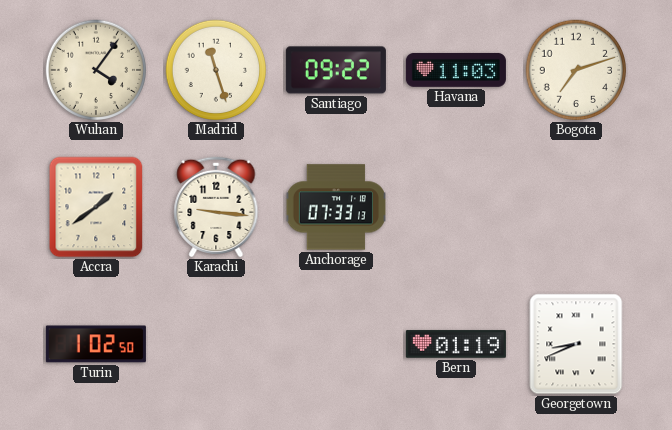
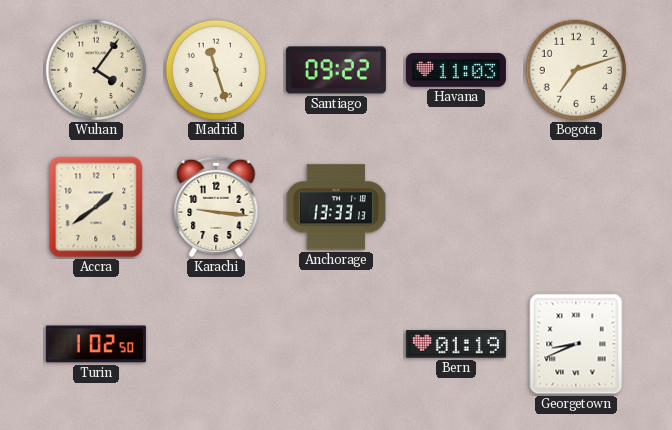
Anchorage: 07:33 -> 13:33 (336, 207)
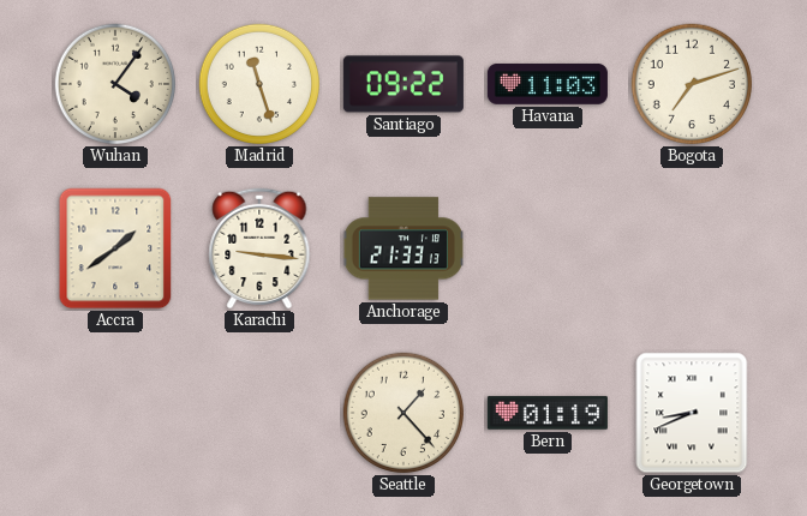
Anchorage: 13:33 -> 21:33 (403, 248)
Turin: 1:02 -> none (96, 344)
Seattle: none -> 1:23 (403, 413)
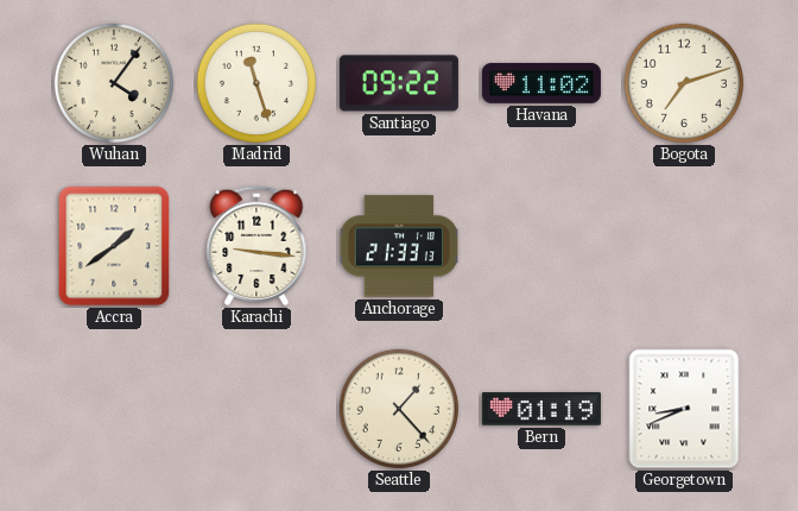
Havana: 11:03 -> 11:02 (541, 83)
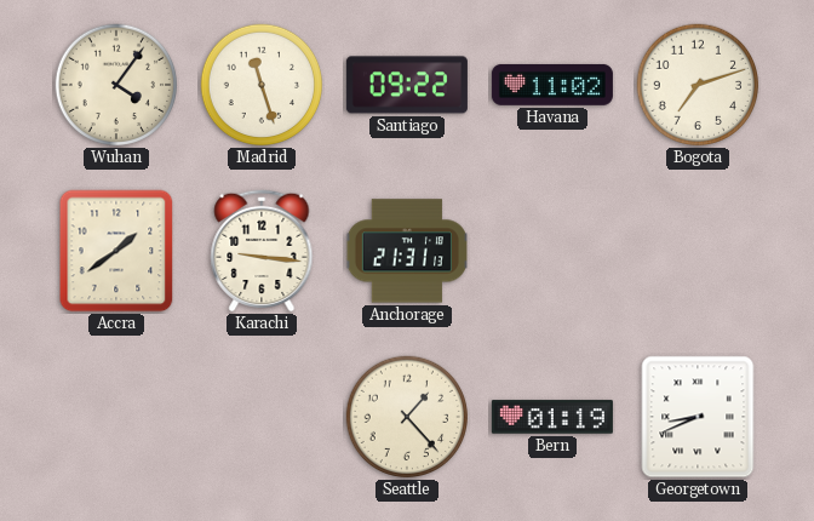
Anchorage: 21:33 -> 21:31 (407, 251)
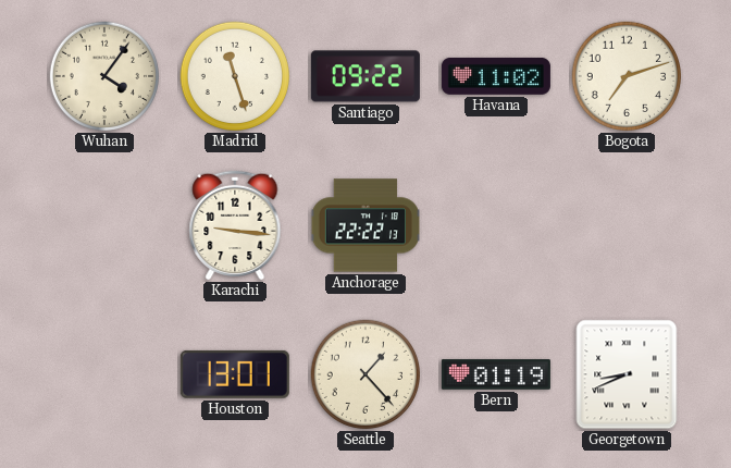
Accra: 1:39 -> none (116, 251)
Anchorage: 21:31 -> 22:22 (365, 225)
Houston: none -> 13:01 (235, 374)
